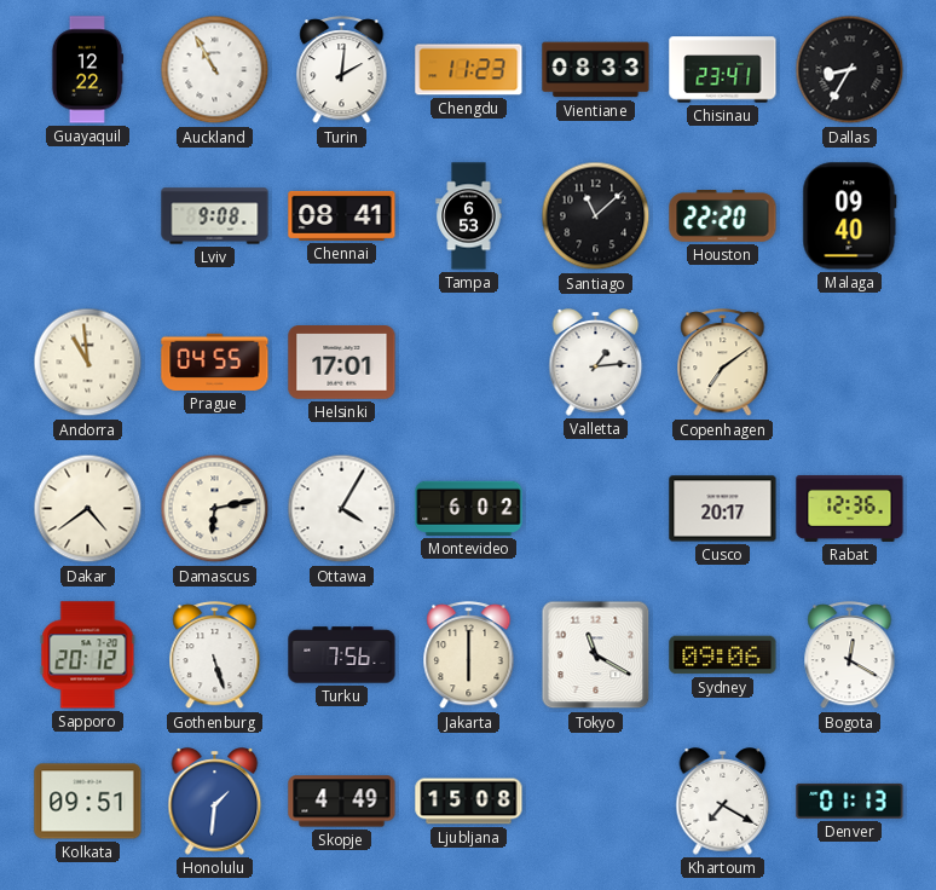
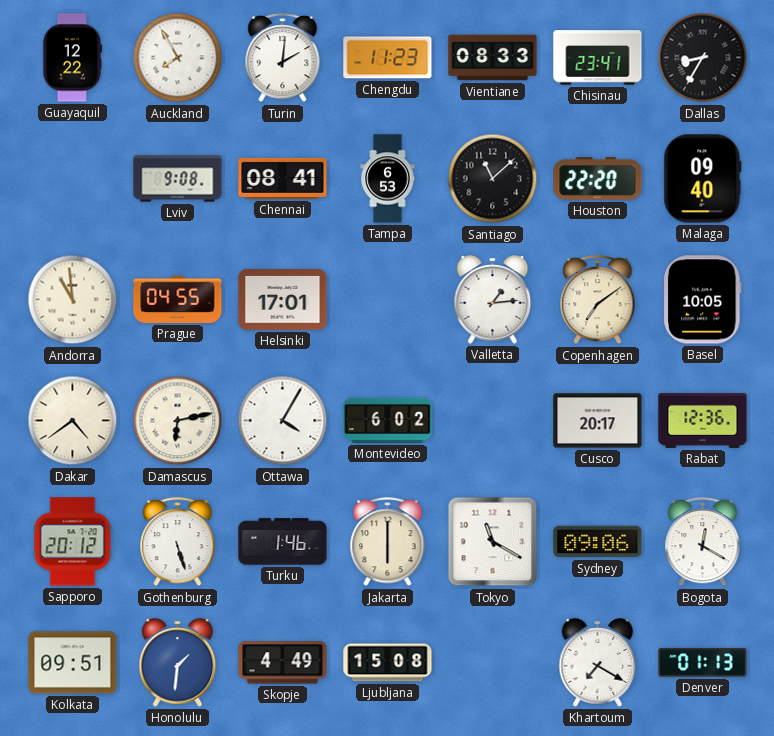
Auckland: 10:55 -> 7:55 (178, 58)
Basel: none -> 10:05 (703, 300)
Turku: 7:56 -> 1:46 (283, 542)
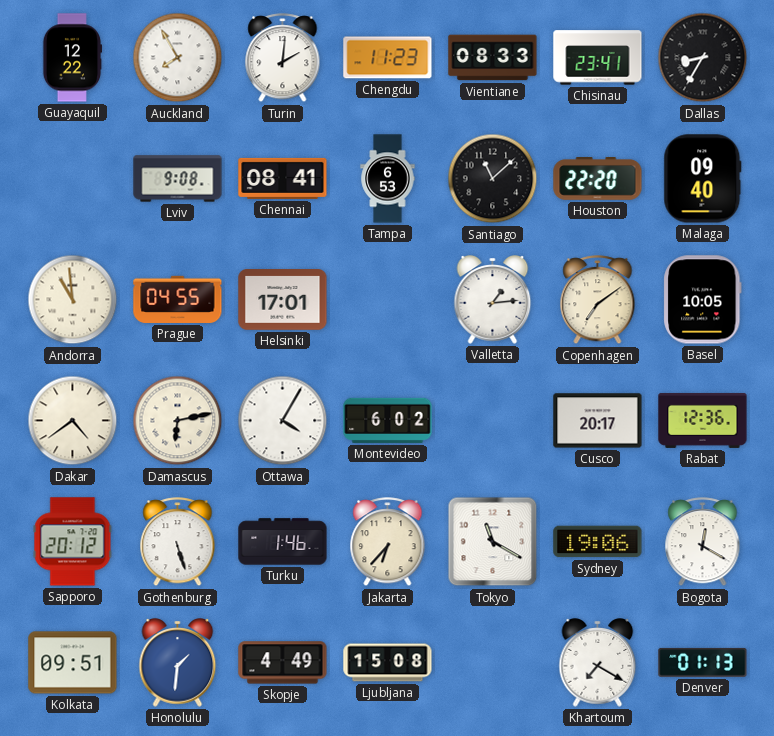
Jakarta: 6:00 -> 6:37 (388, 542)
Sydney: 09:06 -> 19:06 (598, 542)
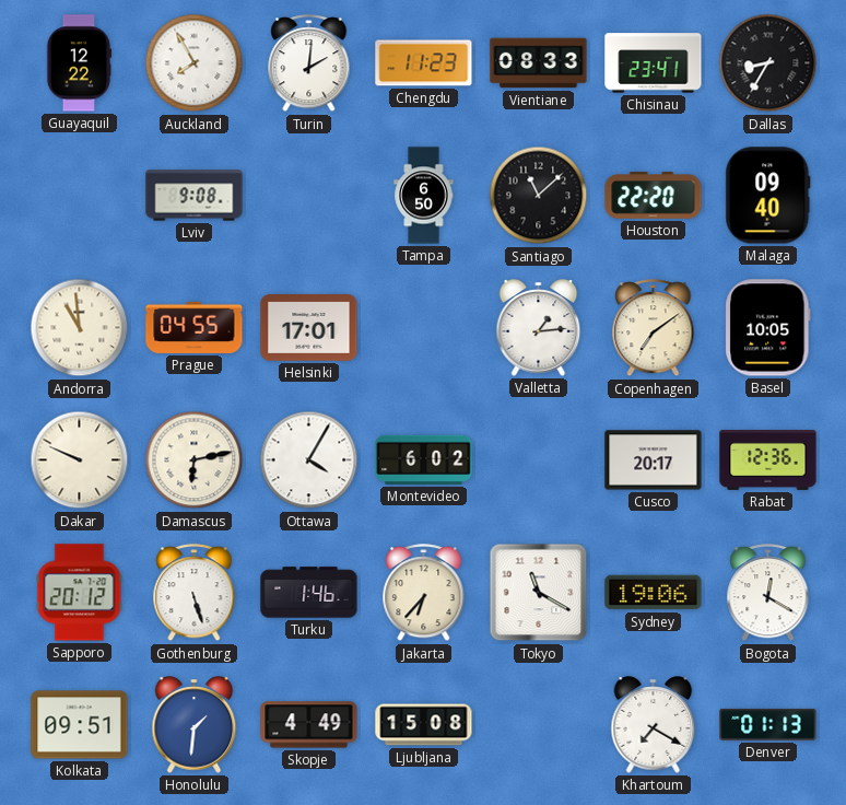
Chennai: 08:41 -> none (283, 178)
Tampa: 6:53 -> 6:50 (424, 196)
Dakar: 4:39 -> 9:49 (80, 460)
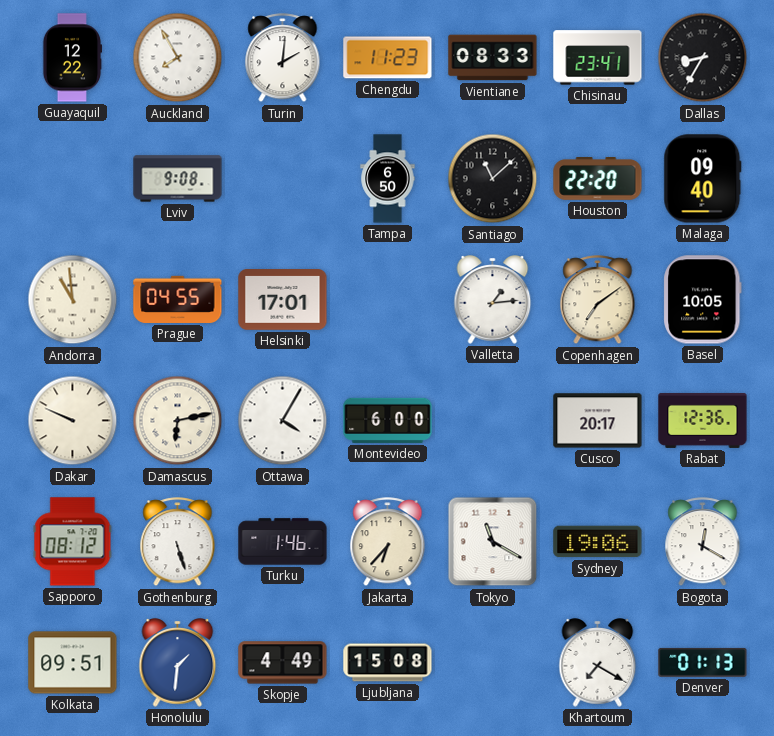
Montevideo: 6:02 -> 6:00 (388, 420)
Sapporo: 20:12 -> 08:12 (73, 542)
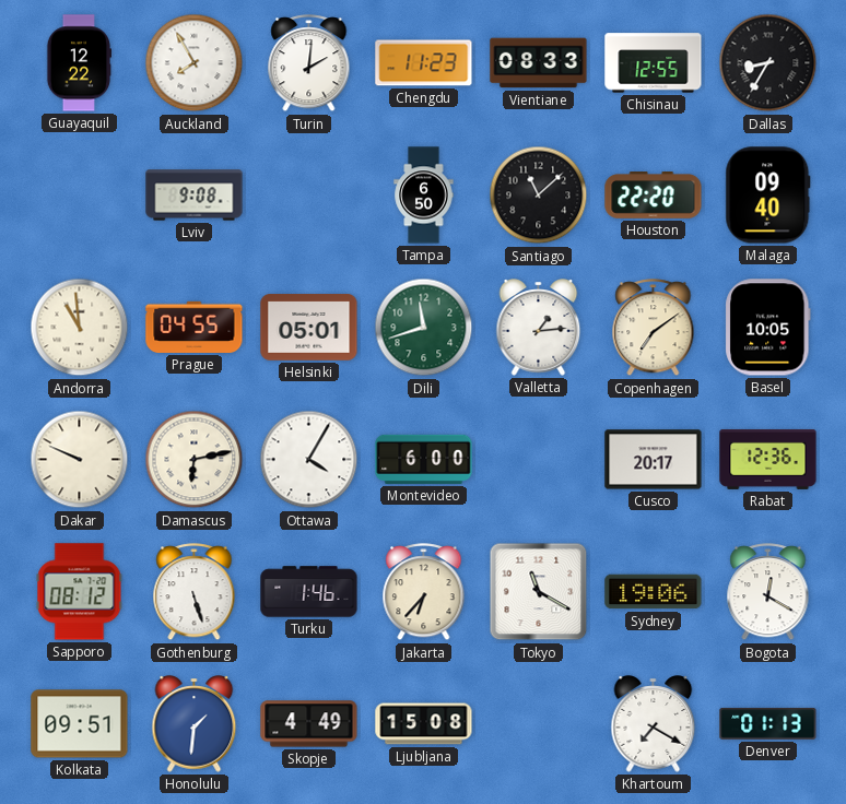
Chisinau: 23:41 -> 12:55 (654, 63)
Helsinki: 17:01 -> 05:01 (309, 328)
Dili: none -> 11:42 (424, 328)
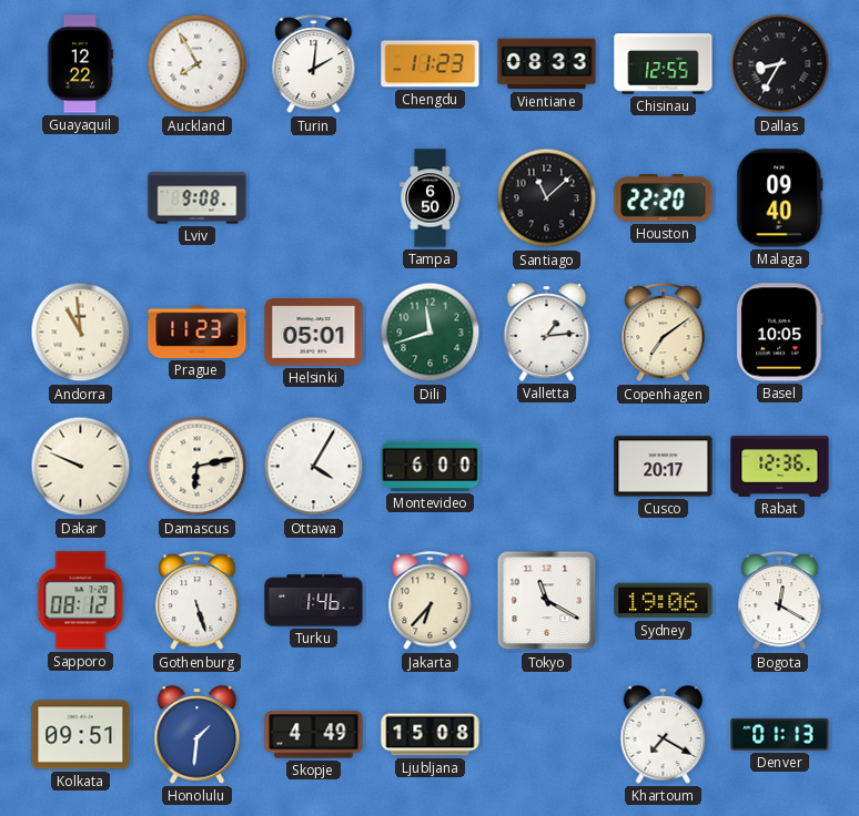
Prague: 04:55 -> 11:23 (198, 331)
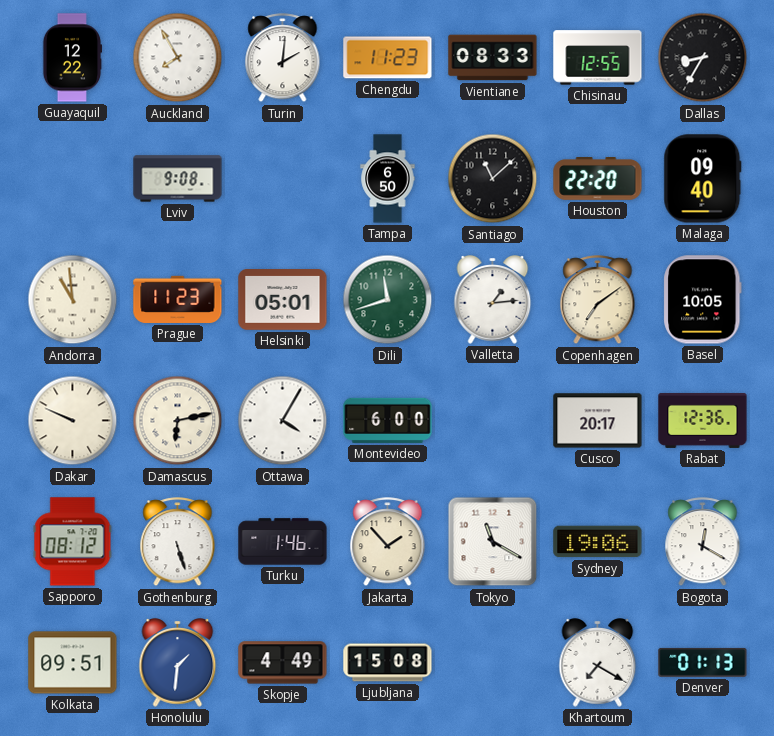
Jakarta: 6:37 -> 1:53 (388, 542)
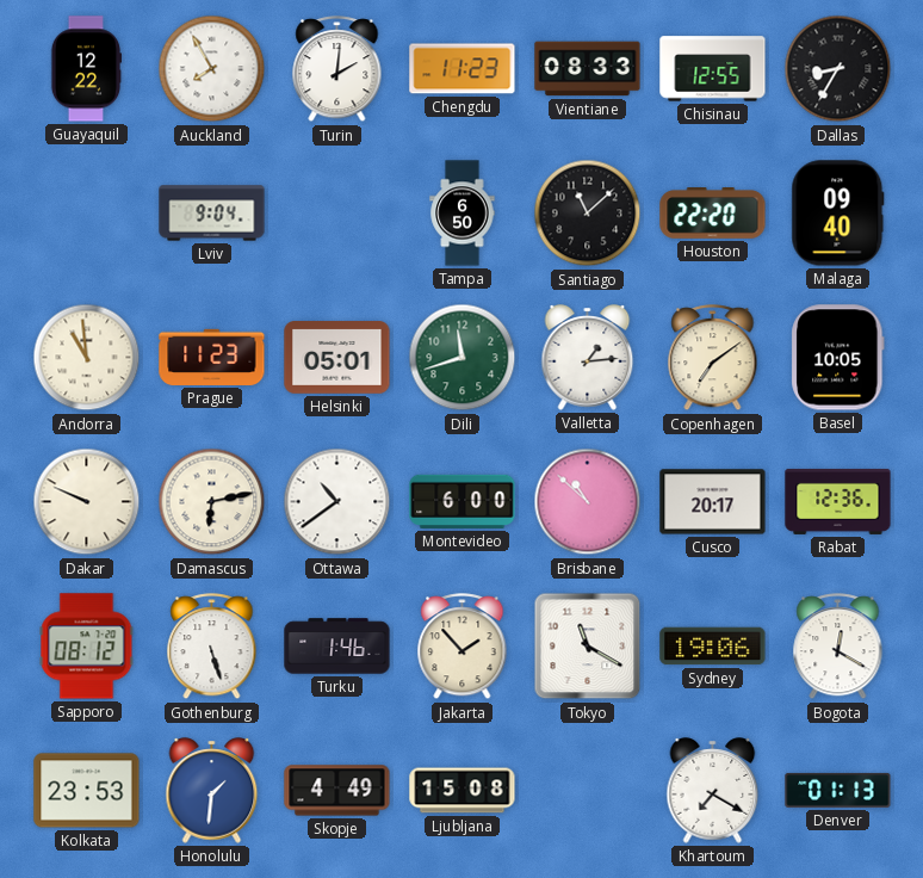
Lviv: 9:08 -> 9:04 (212, 214)
Ottawa: 4:05 -> 10:39 (337, 502)
Brisbane: none -> 10:52 (588, 502)
Kolkata: 09:51 -> 23:53 (87, 791)
